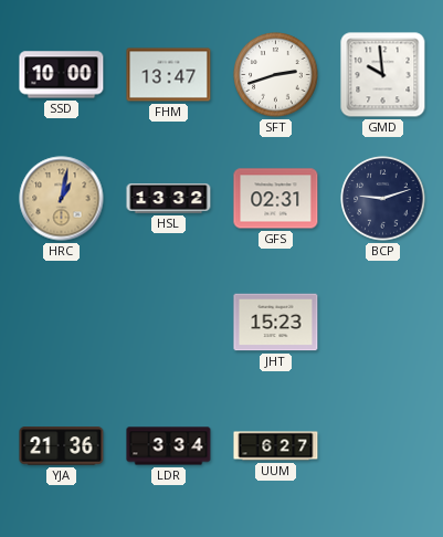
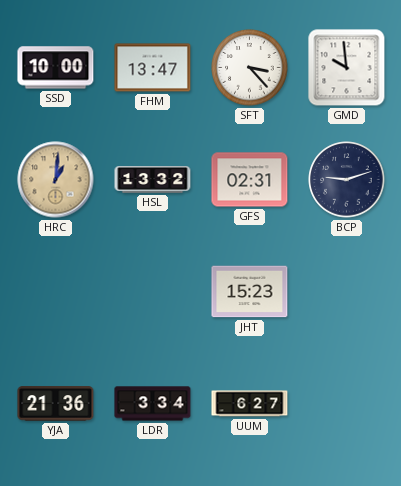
SFT: 2:42 -> 3:23 (250, 68)
HRC: 1:02 -> 1:01 (56, 180)
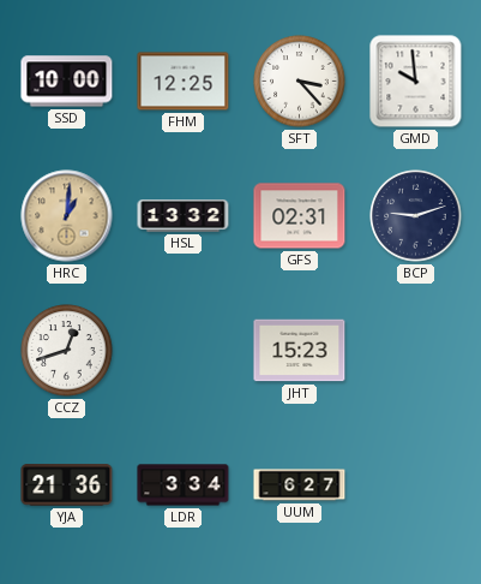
FHM: 13:47 -> 12:25 (184, 82)
CCZ: none -> 12:42 (67, 351)
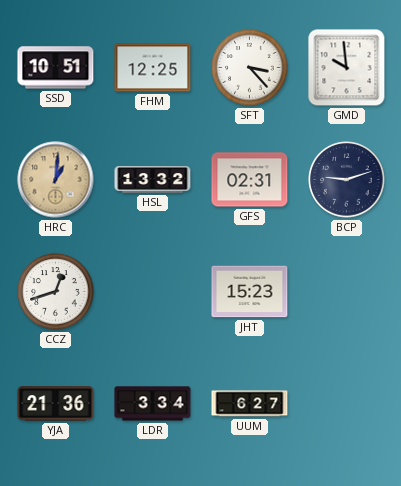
SSD: 10:00 -> 10:51 (56, 68)
